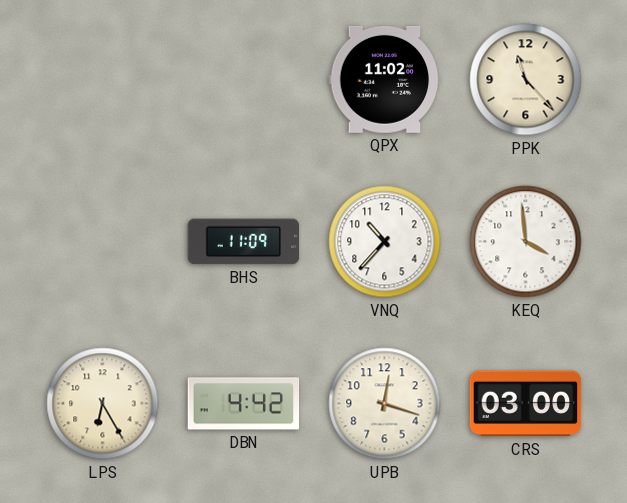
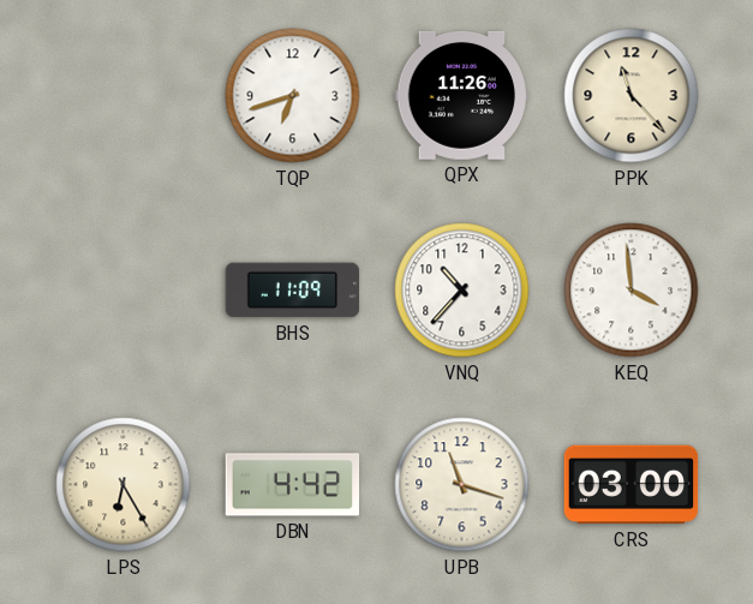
TQP: none -> 6:42 (293, 96)
QPX: 11:02 -> 11:26 (462, 95)
UPB: 12:18 -> 11:18 (462, 485)
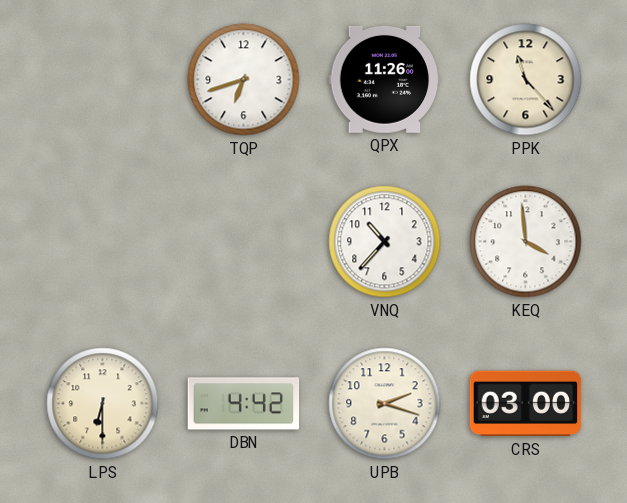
BHS: 11:09 -> none (293, 291)
LPS: 6:25 -> 6:30 (103, 404)
UPB: 11:18 -> 2:18 (385, 404)
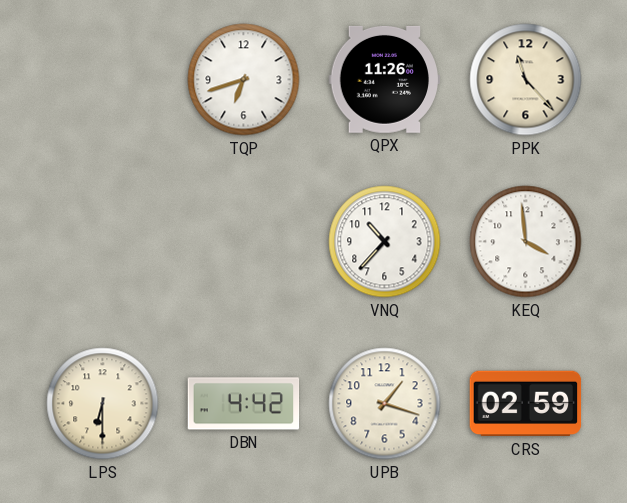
UPB: 2:18 -> 1:18 (385, 404)
CRS: 03:00 -> 02:59 (526, 404)
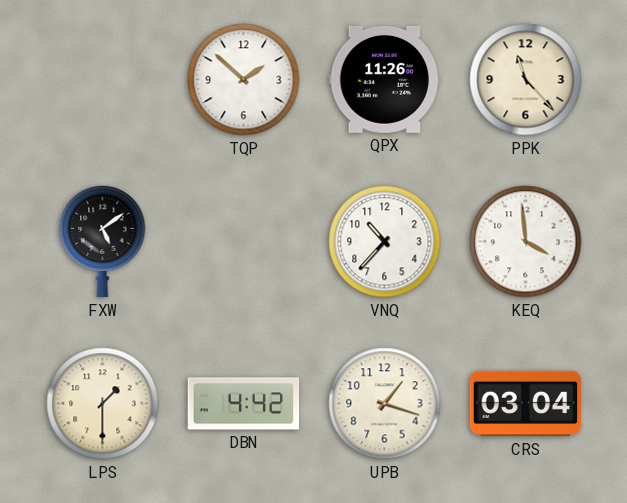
TQP: 6:42 -> 1:52 (244, 80)
FXW: none -> 5:09 (103, 241)
LPS: 6:30 -> 1:30 (103, 404)
CRS: 02:59 -> 03:04 (526, 404)
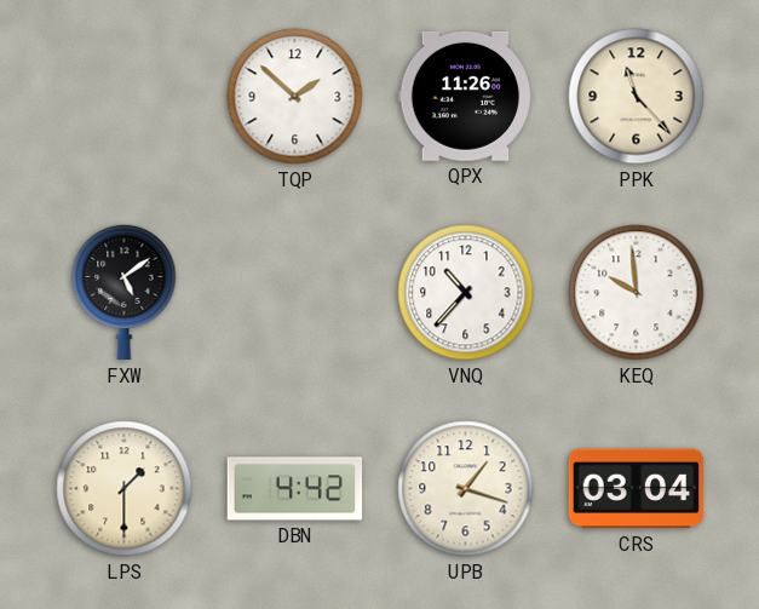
KEQ: 3:59 -> 9:59 (637, 293)
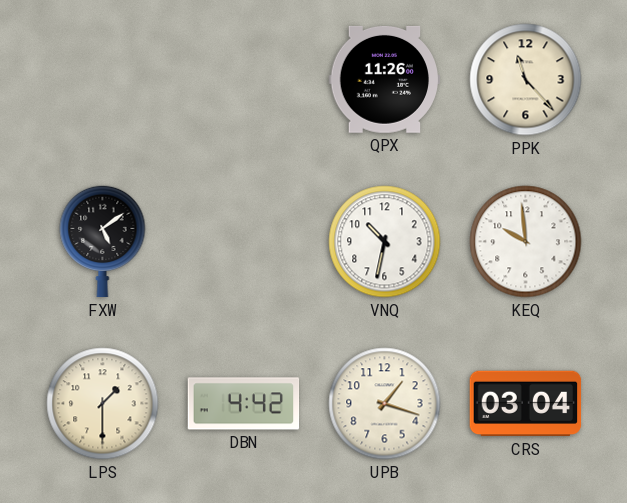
TQP: 1:52 -> none (295, 97)
VNQ: 10:37 -> 10:32 (385, 242)
